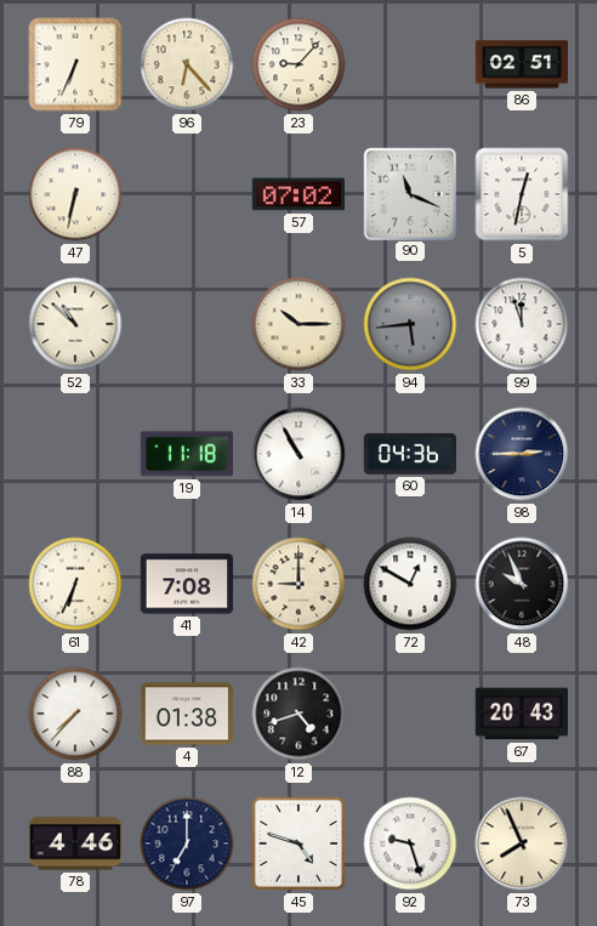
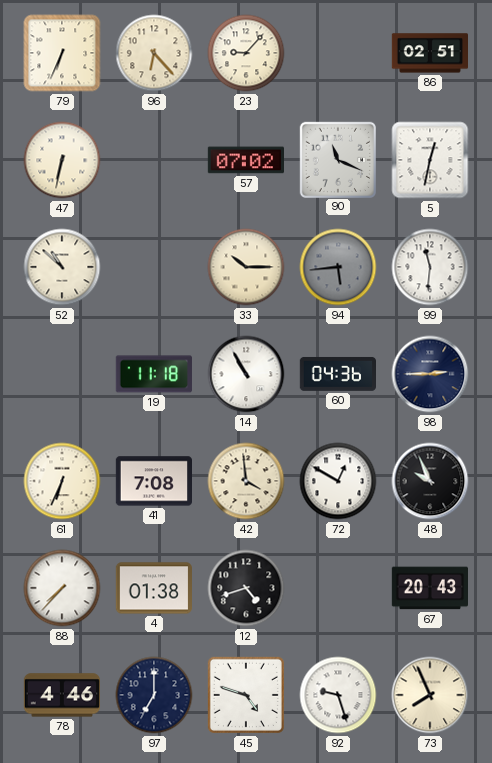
99: 11:57 -> 11:31 (430, 267)
42: 9:00 -> 3:59 (246, 481)
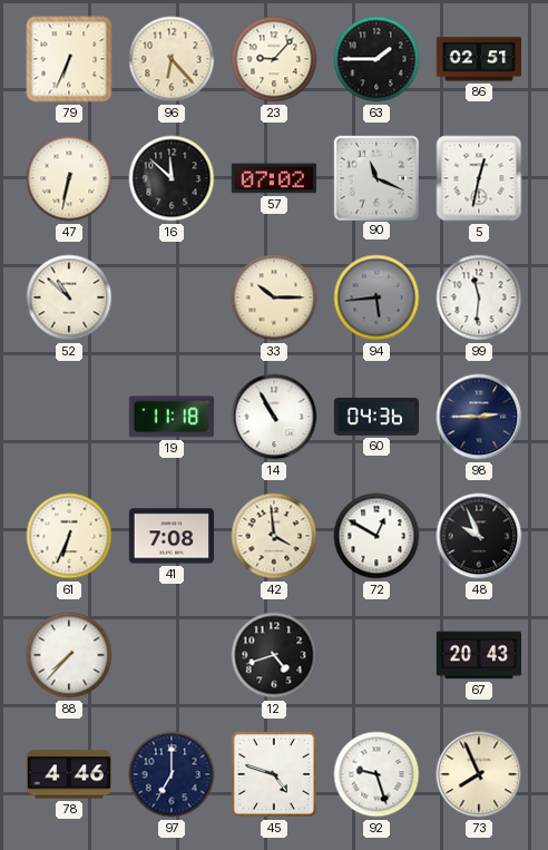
63: none -> 1:45 (376, 59)
16: none -> 11:52 (172, 178)
4: 01:38 -> none (153, 588)
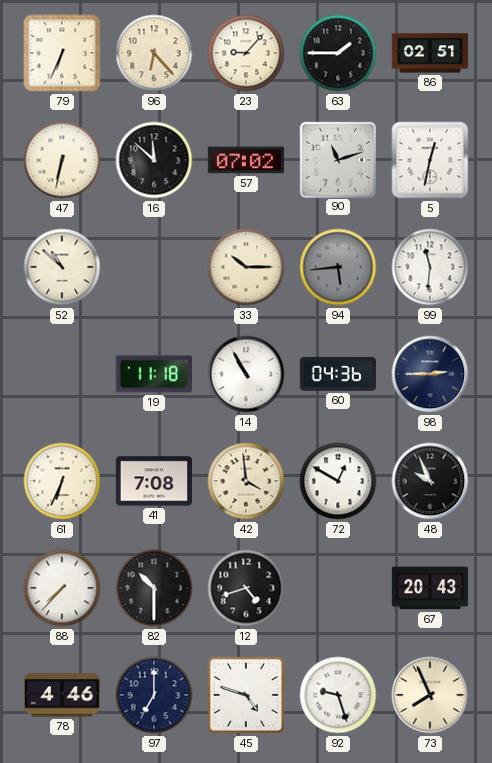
90: 11:19 -> 11:12 (337, 159)
82: none -> 10:30 (154, 588)
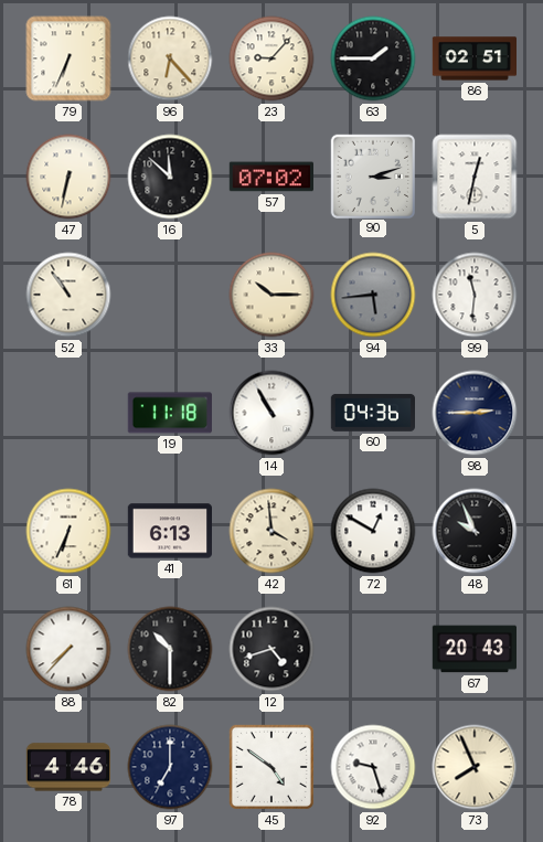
90: 11:12 -> 3:12 (372, 175)
52: 10:52 -> 10:54 (68, 295)
41: 7:08 -> 6:13 (169, 531)
45: 4:48 -> 4:51 (271, 767)
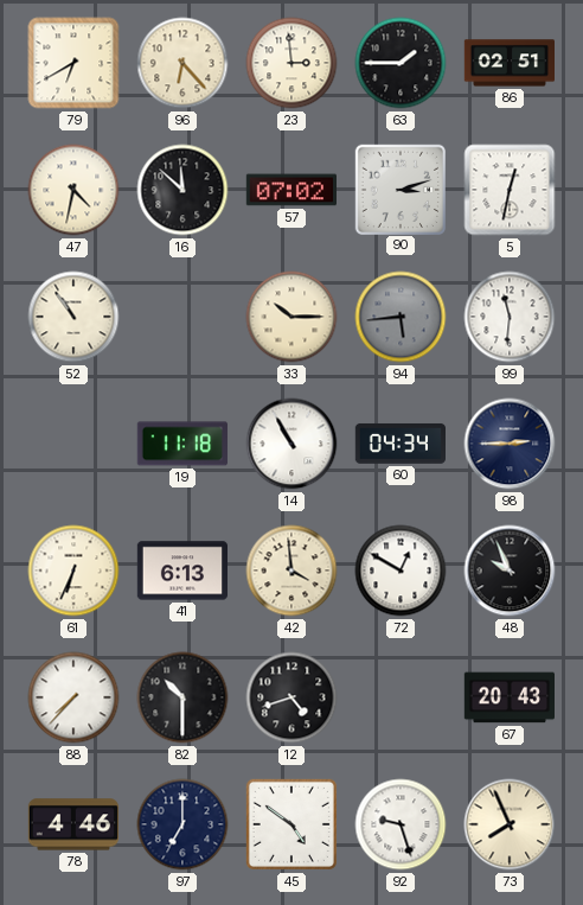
79: 6:34 -> 6:40 (73, 63)
23: 9:07 -> 2:59 (291, 63)
47: 6:32 -> 4:32 (73, 190)
60: 04:36 -> 04:34 (399, 444)
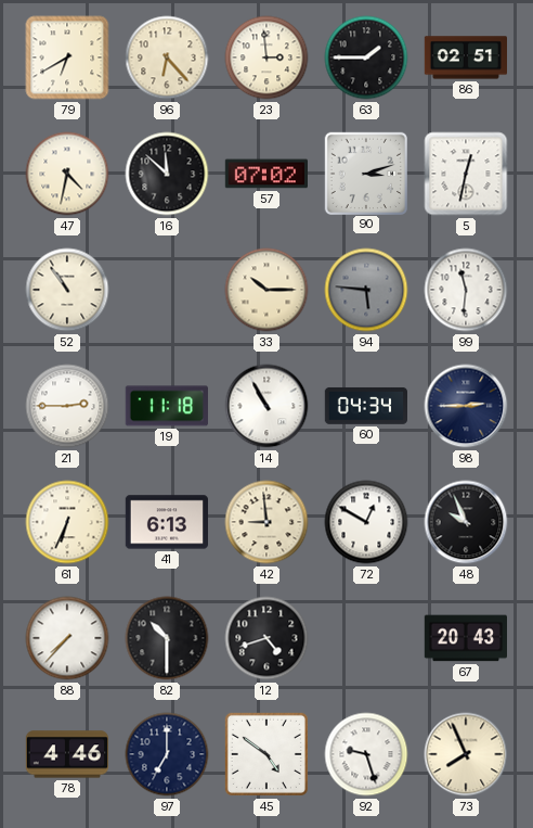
94: 5:44 -> 5:46 (366, 290)
21: none -> 2:45 (67, 406)
42: 3:59 -> 8:59 (266, 522)
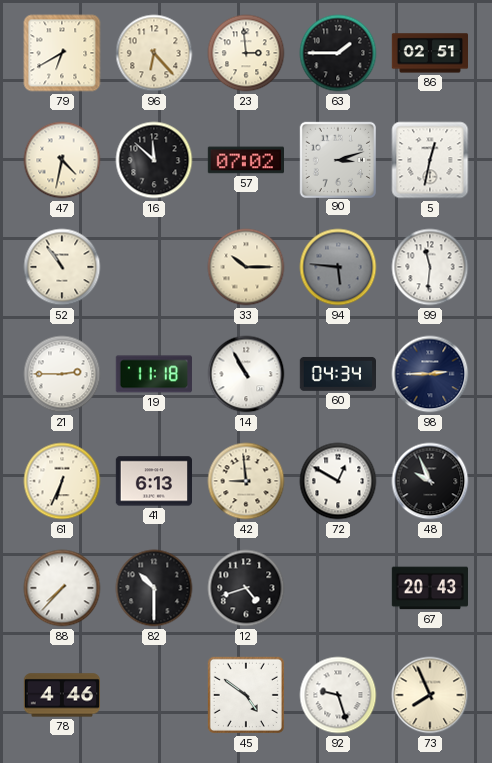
97: 7:00 -> none (167, 754)
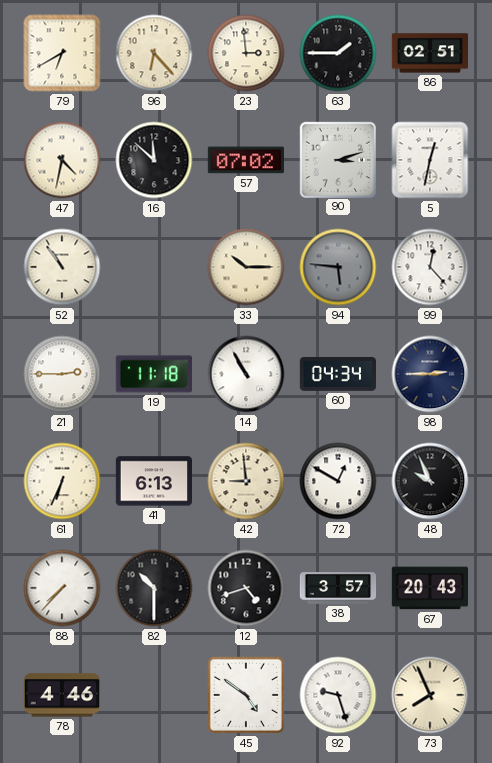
99: 11:31 -> 12:23 (430, 267)
38: none -> 3:57 (338, 589)
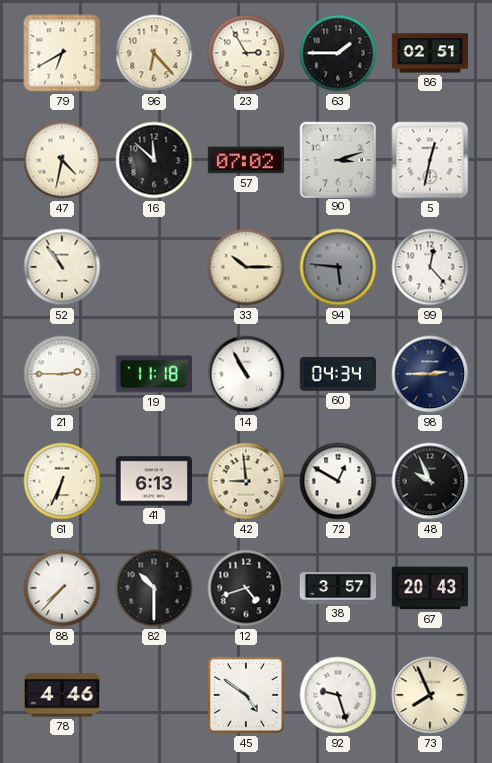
23: 2:59 -> 2:55 (246, 53)
